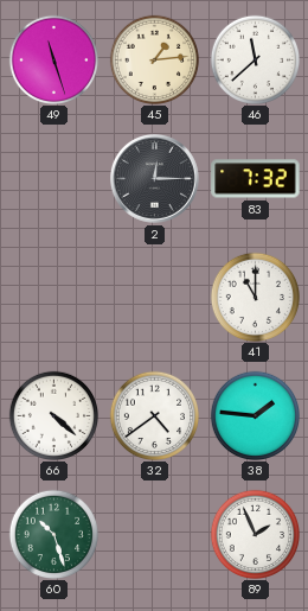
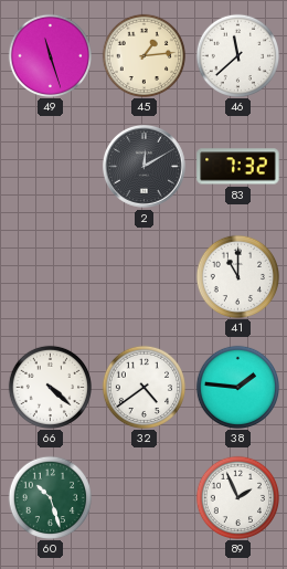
2: 12:15 -> 12:10 (145, 167)
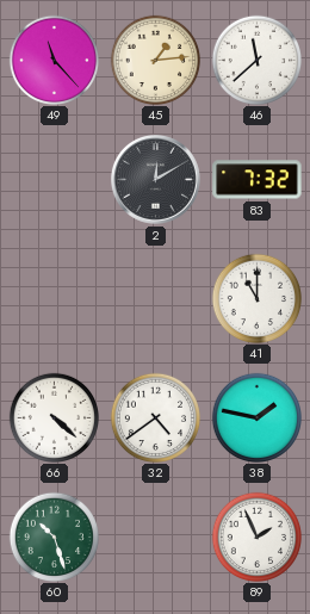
49: 11:27 -> 11:23 (54, 60)
38: 1:46 -> 1:47 (256, 417)
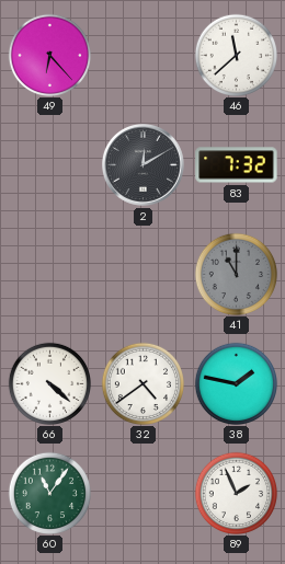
49: 11:23 -> 6:23 (49, 55)
45: 1:14 -> none (155, 60)
41 dial: white -> grey (236, 274)
60: 10:27 -> 11:06 (49, 493)
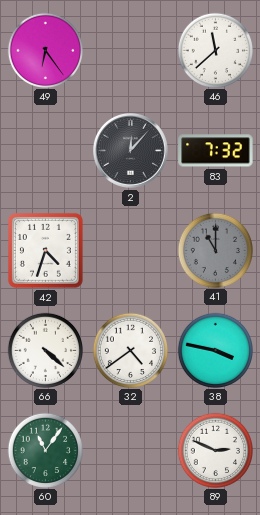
49: 6:23 -> 6:24 (45, 50)
2: 12:10 -> 12:07 (131, 151)
42: none -> 4:33 (45, 250)
38: 1:47 -> 3:47 (215, 350)
89: 1:56 -> 2:49 (215, 450)
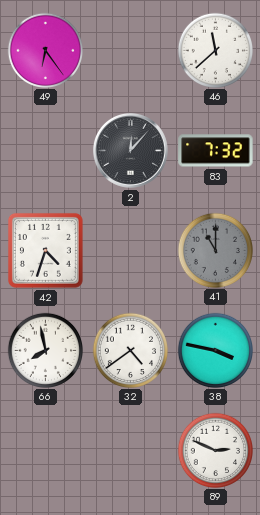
66: 4:22 -> 7:58 (45, 350)
60: 11:06 -> none (45, 450)
